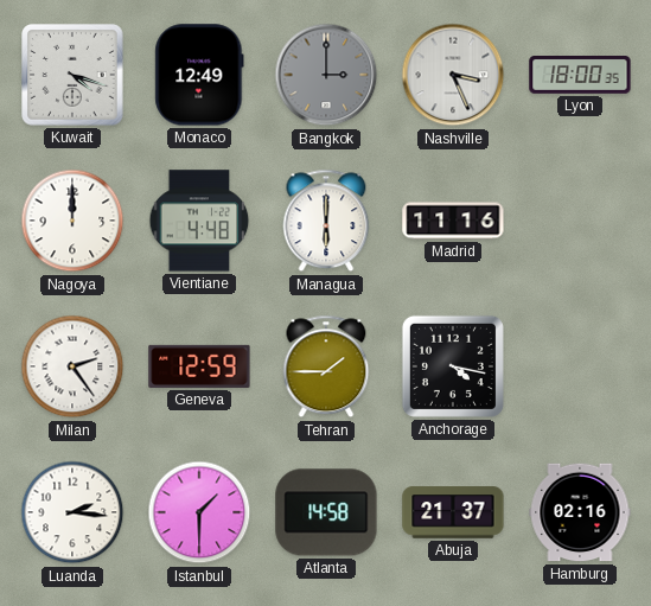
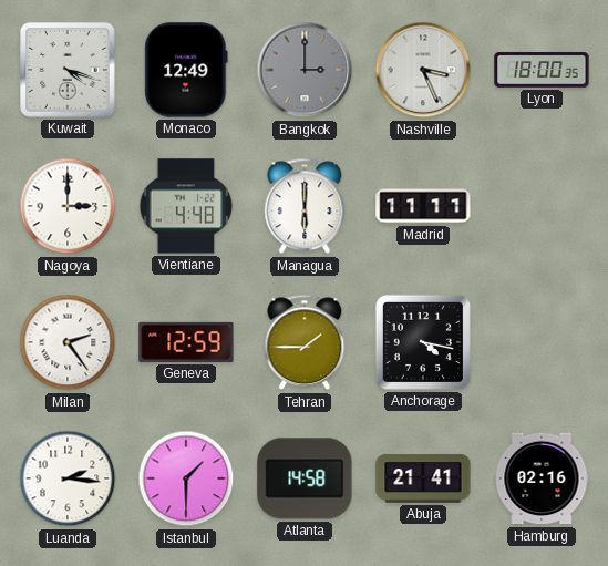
Nagoya: 12:00 -> 3:00 (68, 206)
Madrid: 11:16 -> 11:11 (423, 206)
Abuja: 21:37 -> 21:41 (423, 478)
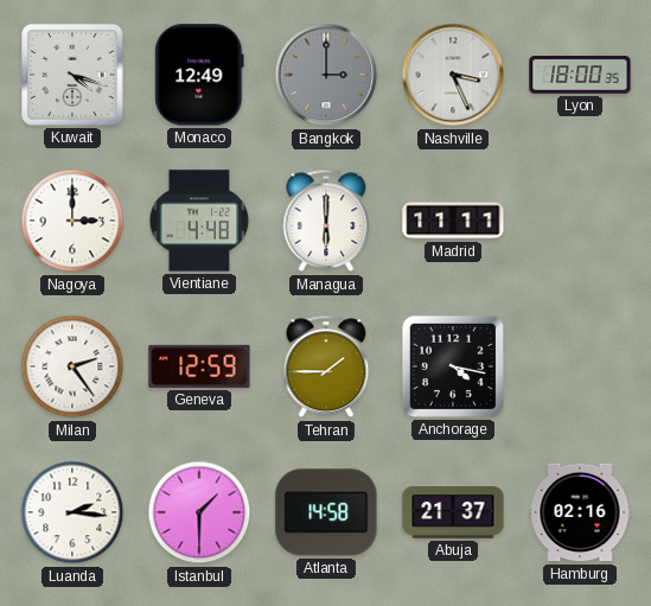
Abuja: 21:41 -> 21:37 (453, 512)
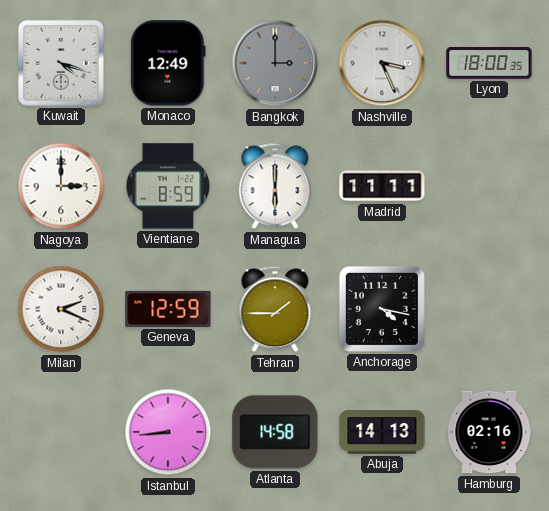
Vientiane: 4:48 -> 8:59 (168, 186)
Milan: 2:24 -> 2:19 (61, 309)
Luanda: 2:16 -> none (72, 512)
Istanbul: 1:30 -> 8:44 (168, 432)
Abuja: 21:37 -> 14:13 (382, 432)
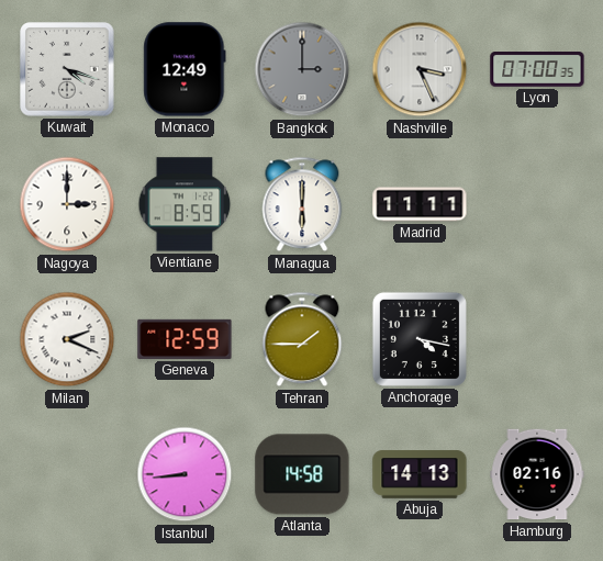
Lyon: 18:00 -> 07:00 (537, 70)
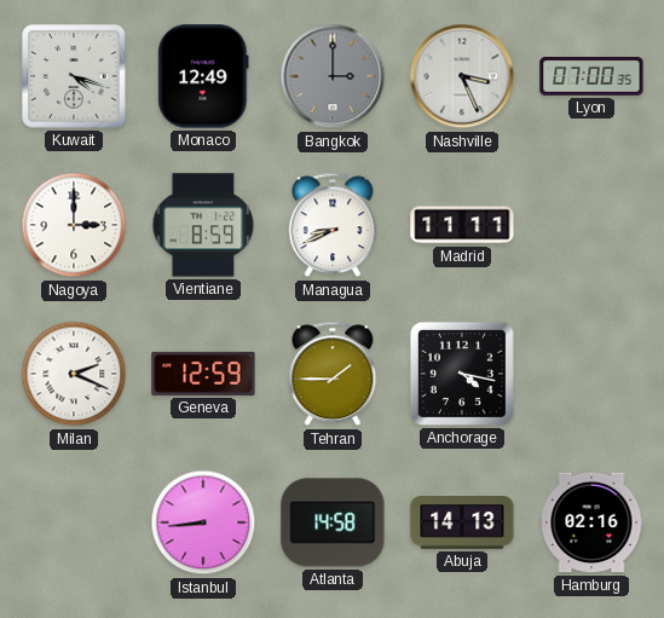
Managua: 6:00 -> 8:41 (333, 225)
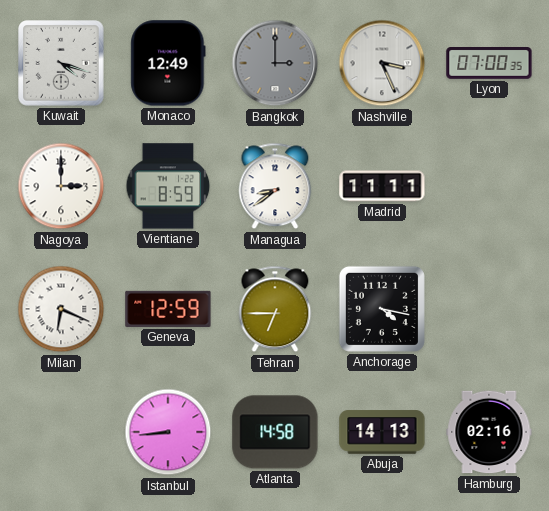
Managua: 8:41 -> 8:39 (275, 186)
Milan: 2:19 -> 6:19 (61, 309)
Tehran: 1:45 -> 6:45 (275, 309)
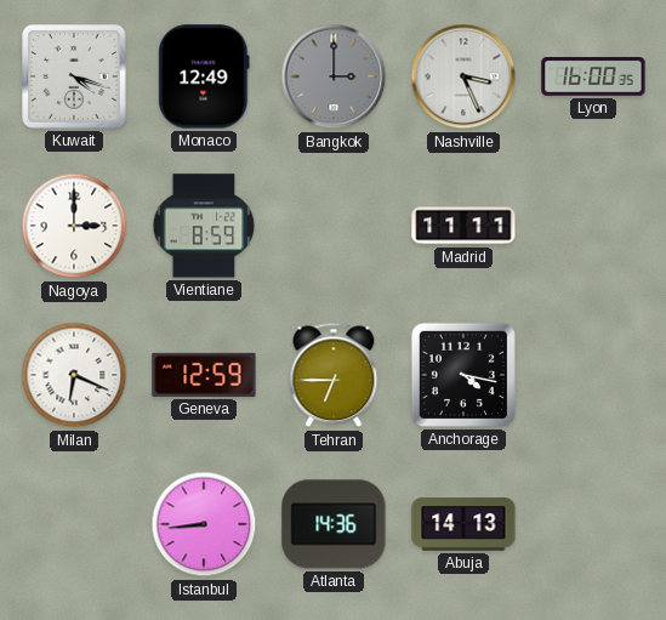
Lyon: 07:00 -> 16:00 (593, 78)
Managua: 8:39 -> none (275, 186)
Atlanta: 14:58 -> 14:36 (334, 524)
Hamburg: 02:16 -> none (489, 432)
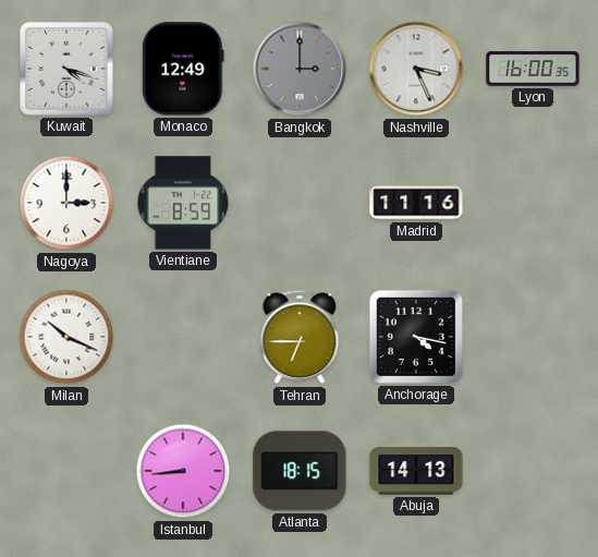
Madrid: 11:11 -> 11:16 (416, 203)
Milan: 6:19 -> 10:19 (66, 337)
Geneva: 12:59 -> none (204, 375)
Atlanta: 14:36 -> 18:15 (300, 471)
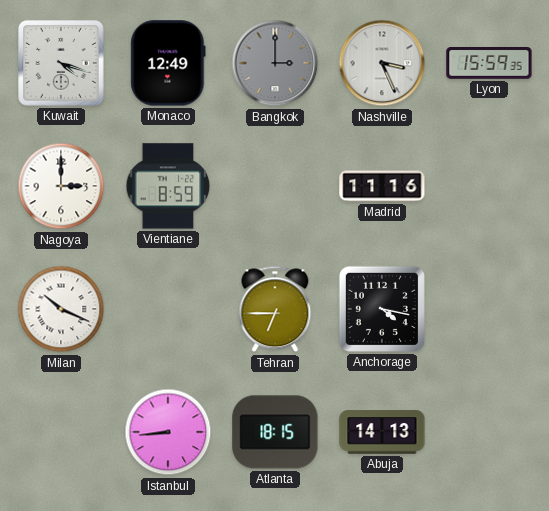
Lyon: 16:00 -> 15:59 (489, 64)
